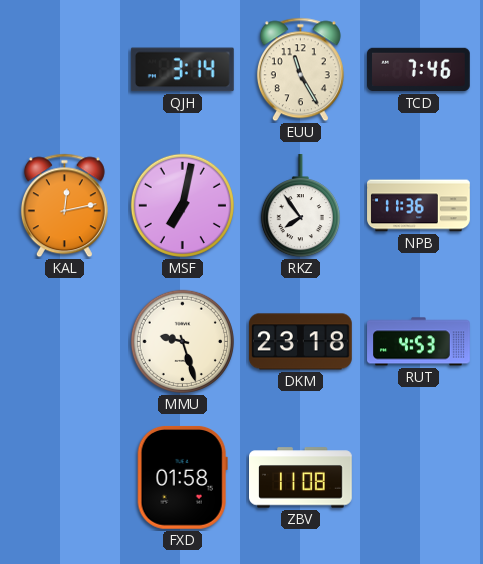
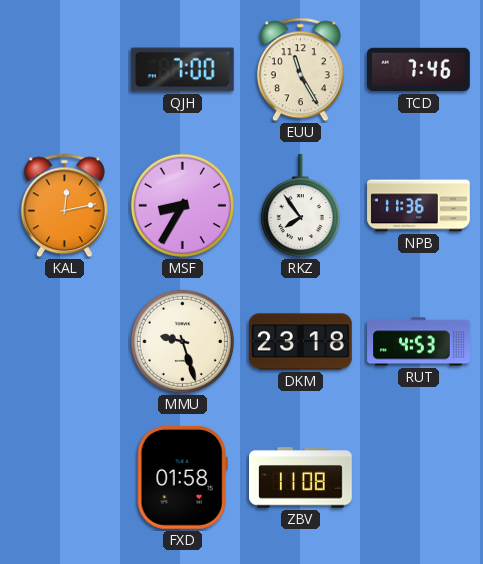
QJH: 3:14 -> 7:00 (182, 70)
MSF: 7:02 -> 8:35 (182, 205)
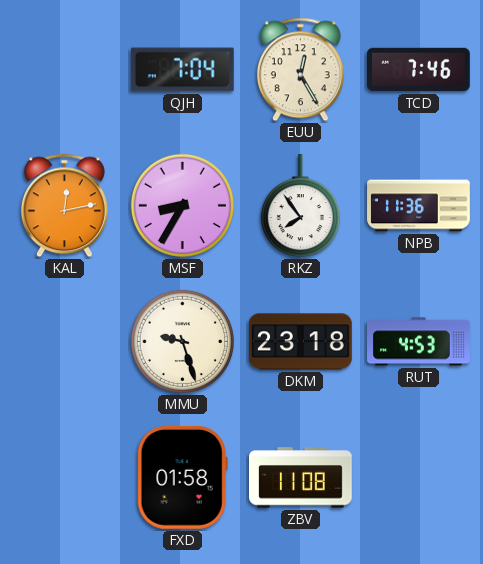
QJH: 7:00 -> 7:04 (182, 70)
EUU: 11:25 -> 12:25 (300, 70)
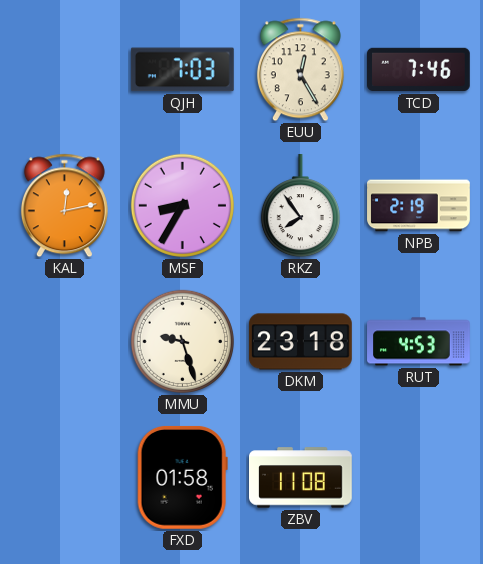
QJH: 7:04 -> 7:03 (182, 70)
NPB: 11:36 -> 2:19 (419, 206)
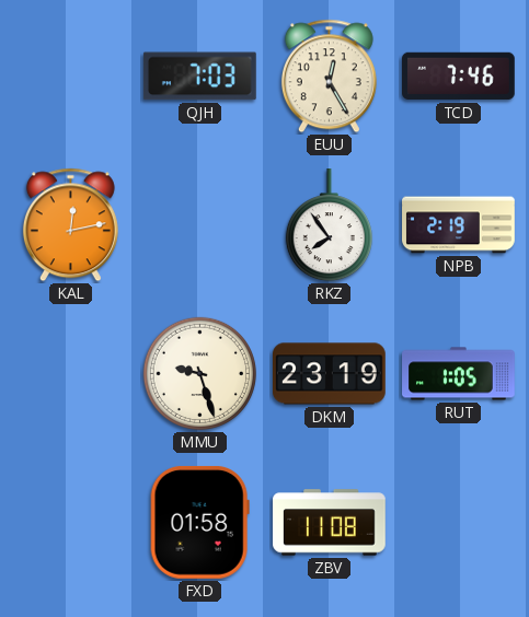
MSF: 8:35 -> none (182, 205)
DKM: 23:18 -> 23:19 (330, 374)
RUT: 4:53 -> 1:05 (459, 374)
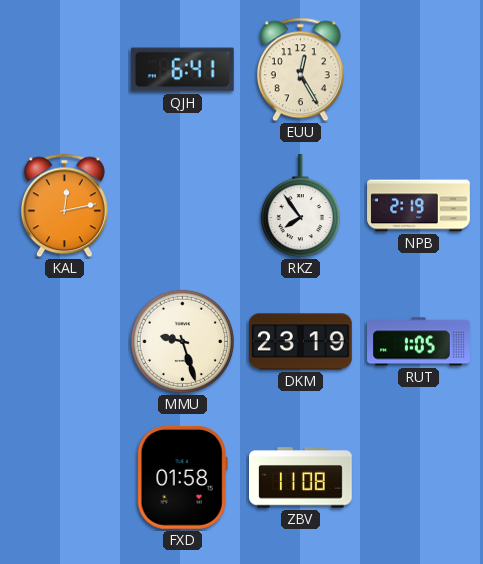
QJH: 7:03 -> 6:41 (182, 70)
TCD: 7:46 -> none (459, 77)
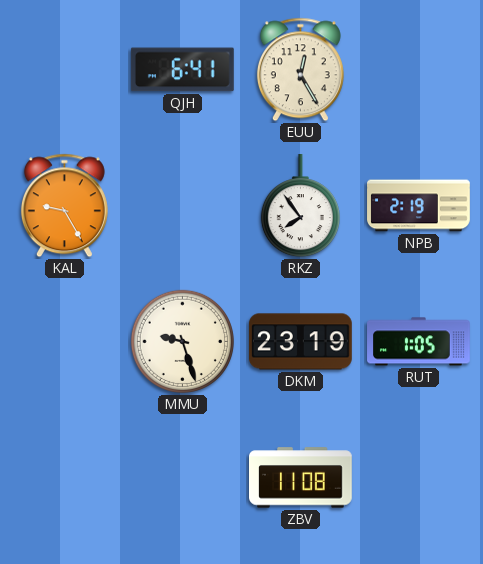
KAL: 12:13 -> 9:25 (64, 206)
FXD: 01:58 -> none (182, 477)
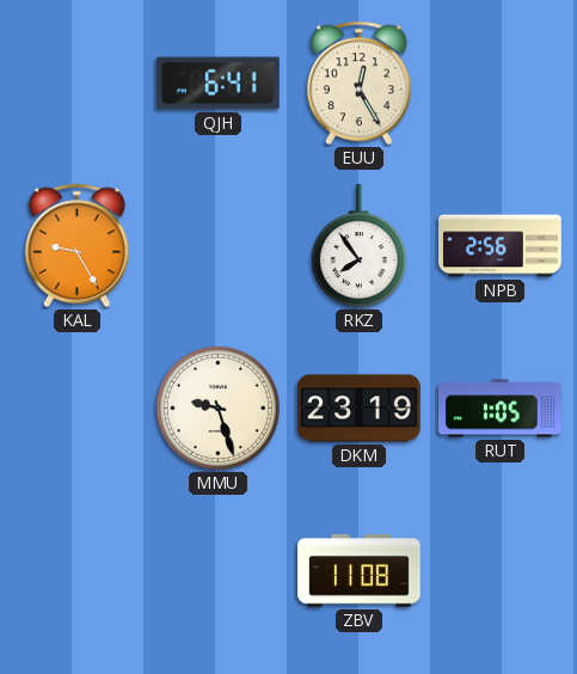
NPB: 2:19 -> 2:56 (501, 246)
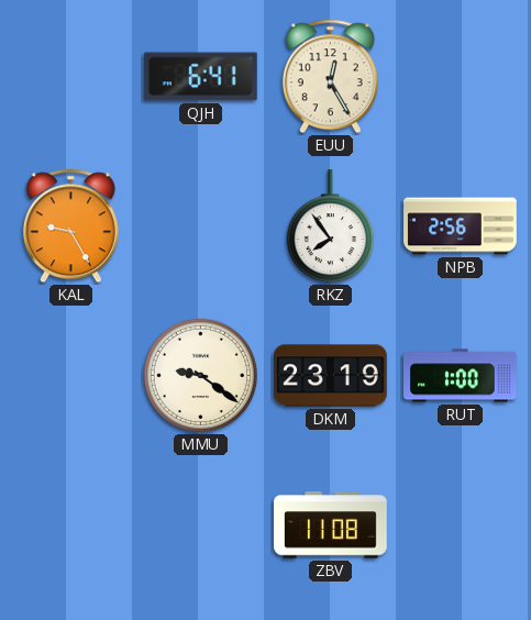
MMU: 9:27 -> 9:21 (200, 375)
RUT: 1:05 -> 1:00 (461, 376)
